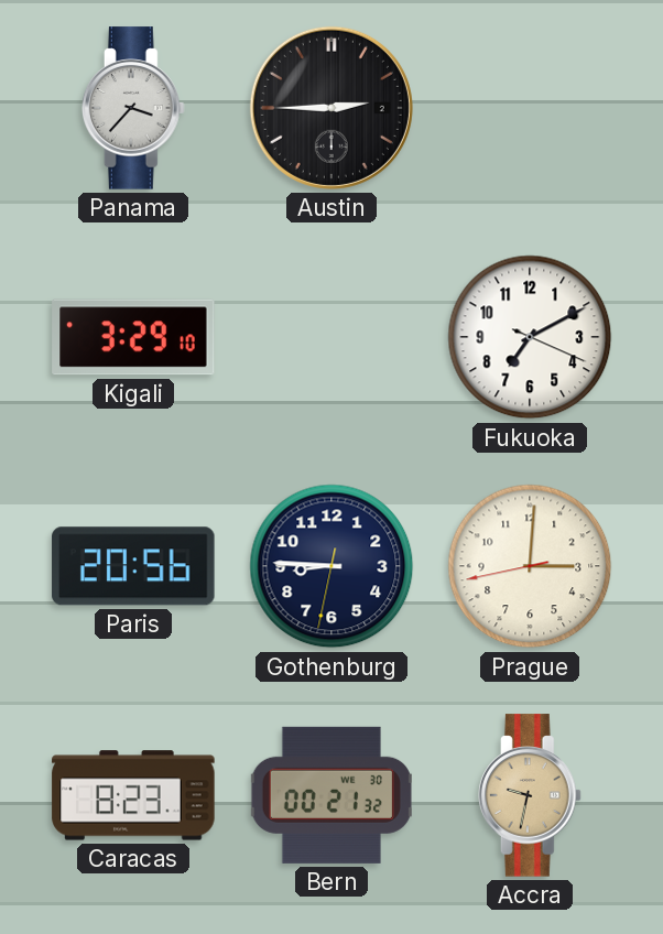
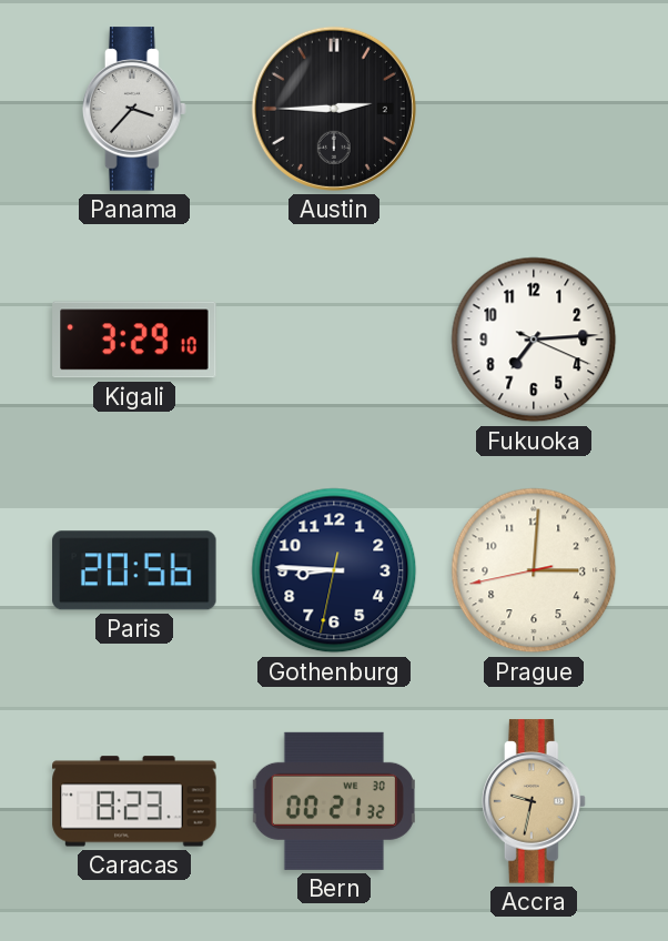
Fukuoka: 7:10 -> 7:14 (534, 340)
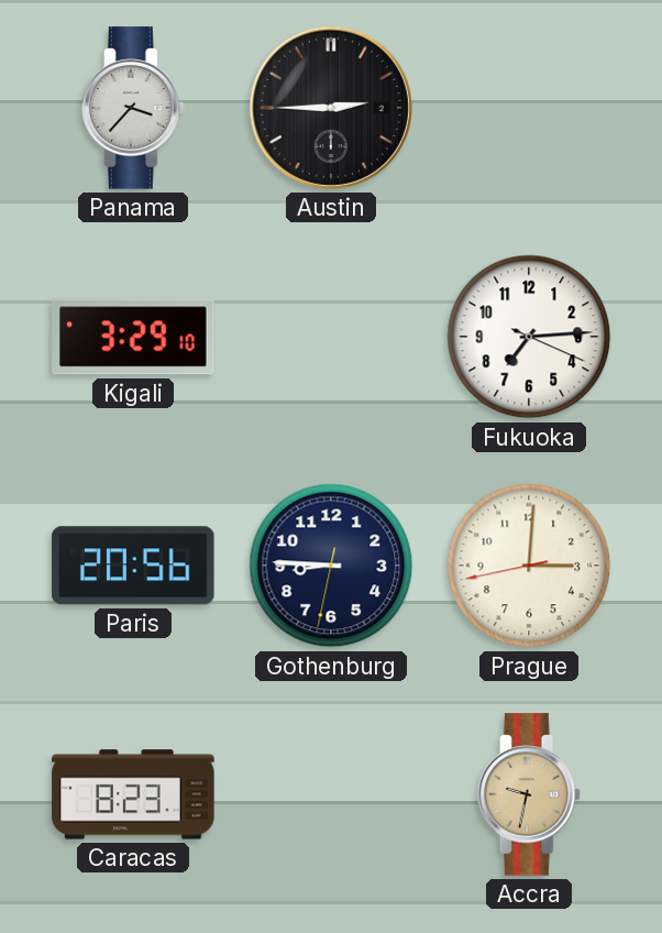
Bern: 00:21 -> none (334, 801)
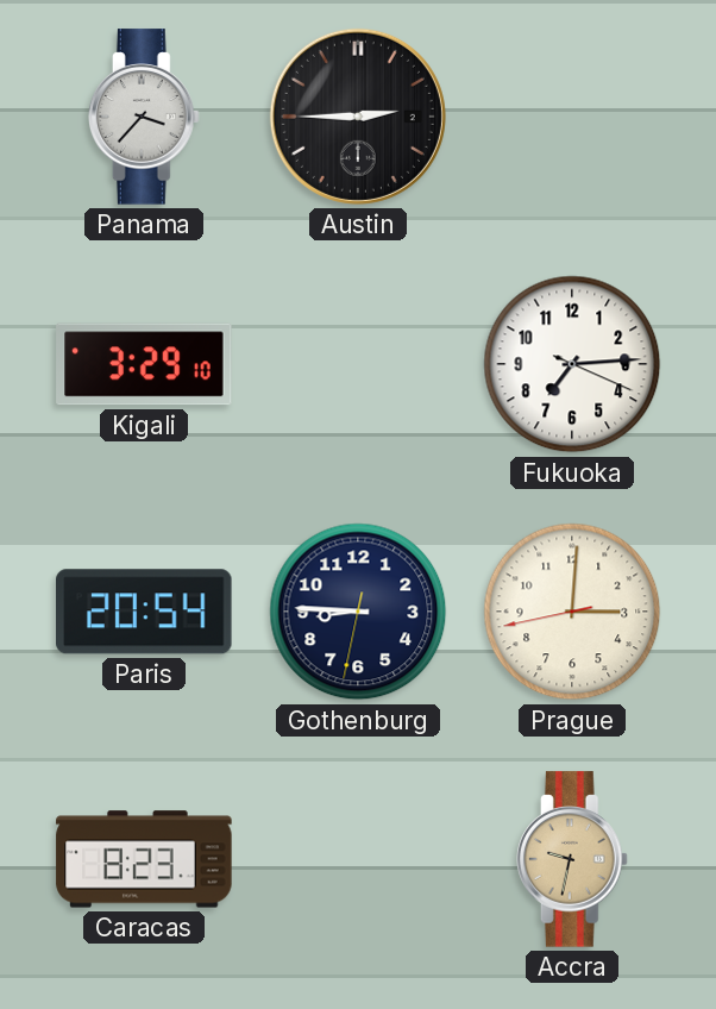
Paris: 20:56 -> 20:54 (144, 612)
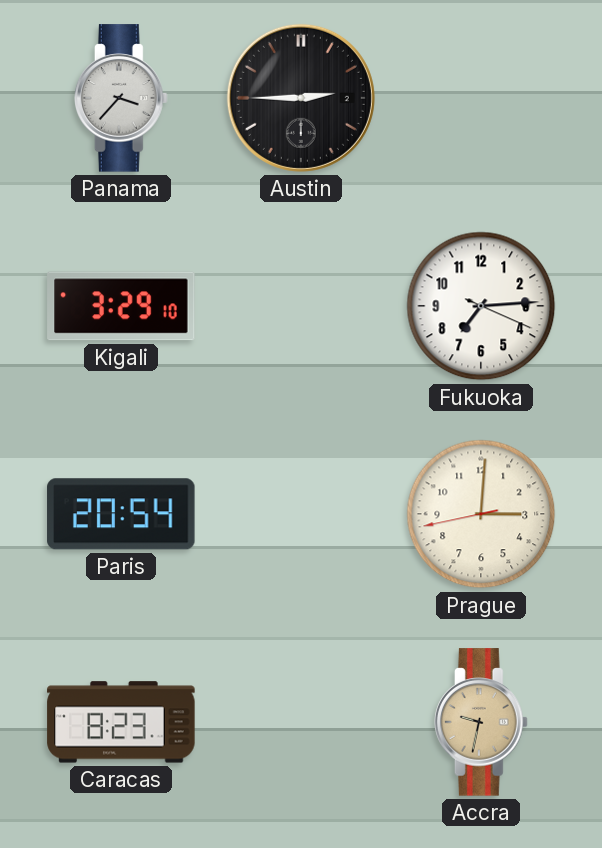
Gothenburg: 8:45 -> none (358, 612)
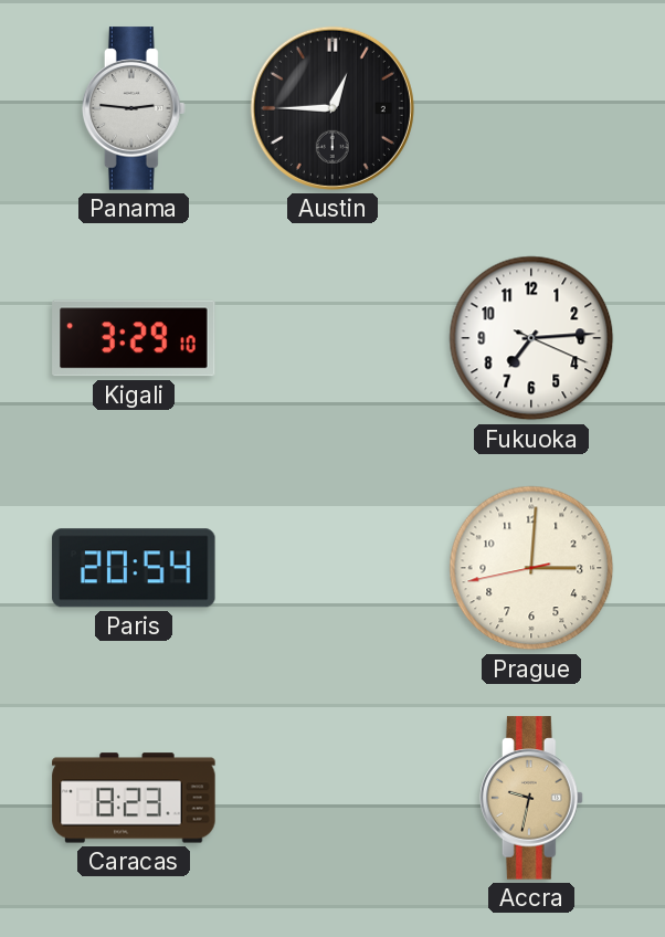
Panama: 3:37 -> 2:46 (134, 108)
Austin: 2:45 -> 12:45 (332, 108)
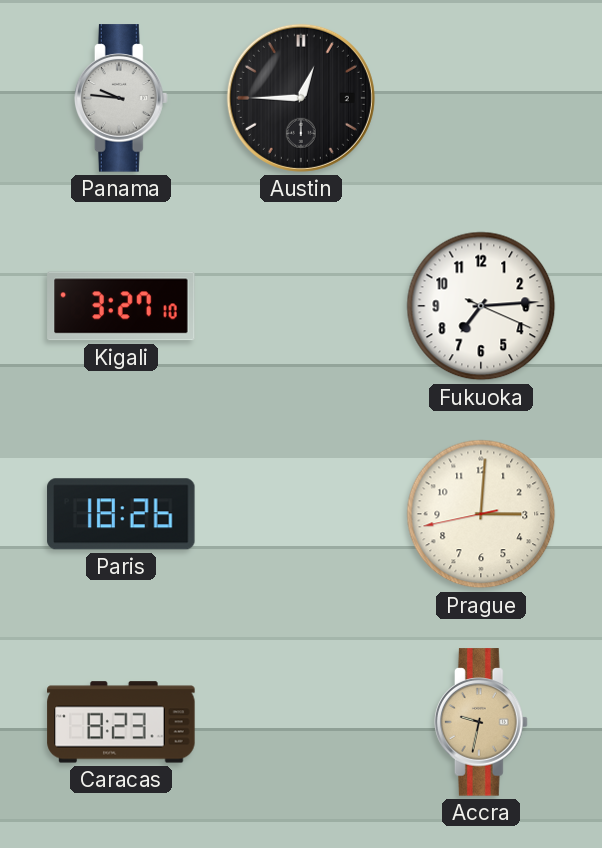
Panama: 2:46 -> 9:46 (121, 98)
Kigali: 3:29 -> 3:27 (121, 306)
Paris: 20:54 -> 18:26 (121, 514)
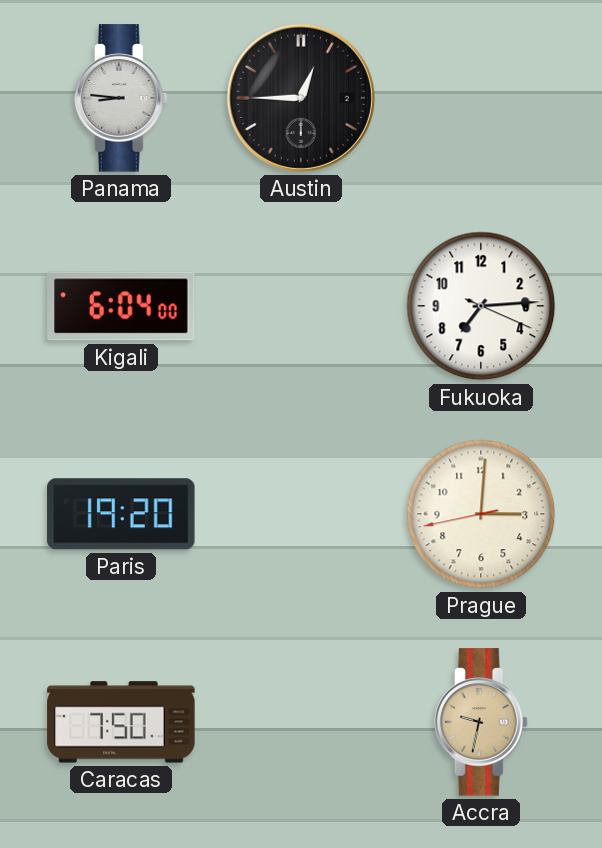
Panama: 9:46 -> 8:46 (121, 98)
Kigali: 3:27 -> 6:04 (121, 306)
Paris: 18:26 -> 19:20 (121, 514)
Caracas: 8:23 -> 7:50 (121, 722)
